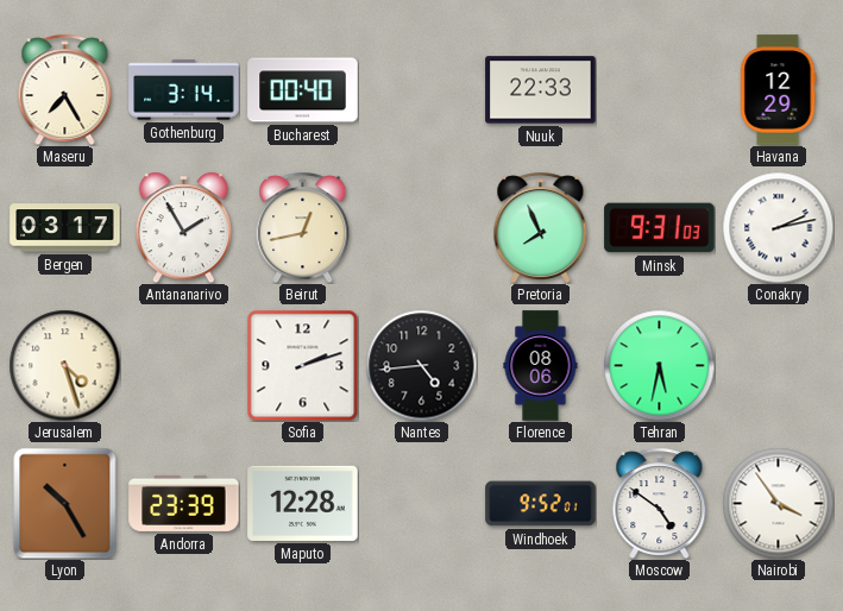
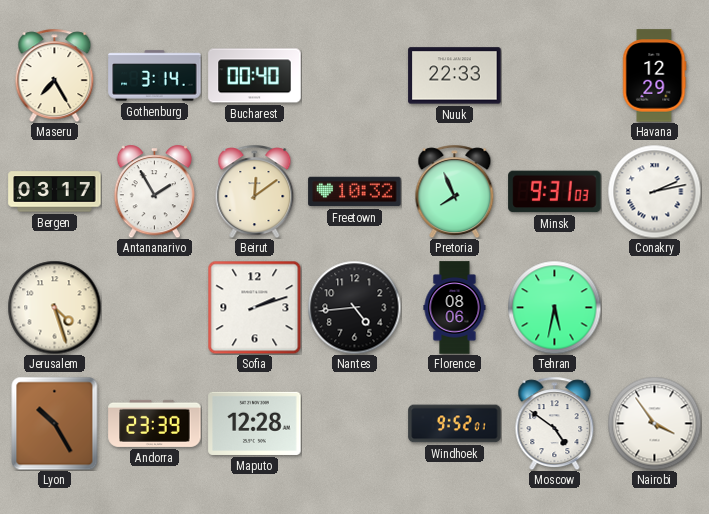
Beirut: 12:43 -> 12:09 (255, 191)
Freetown: none -> 10:32 (355, 192)
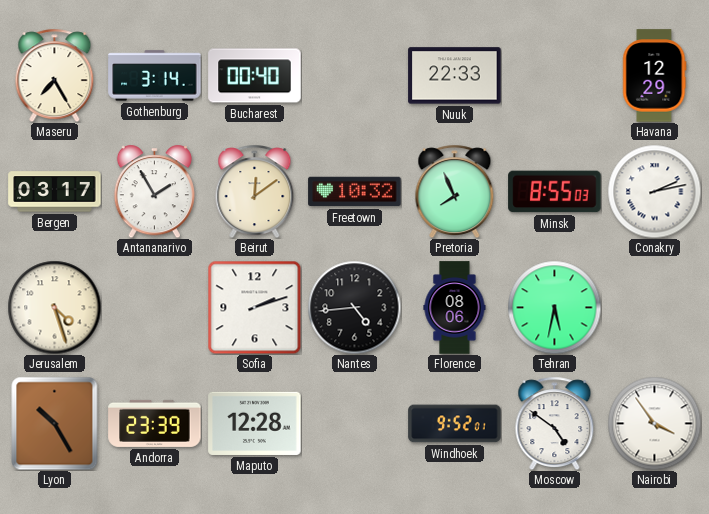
Minsk: 9:31 -> 8:55 (555, 192)
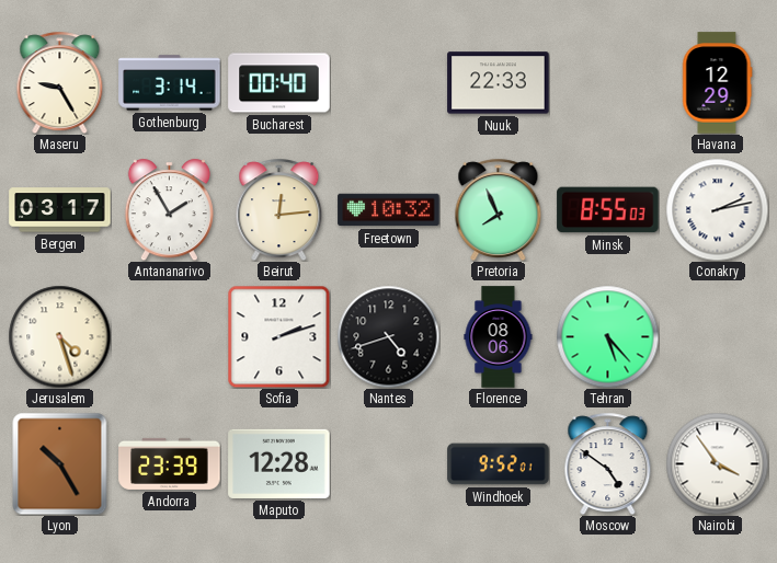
Maseru: 7:25 -> 9:25 (60, 82)
Beirut: 12:09 -> 12:14 (279, 209)
Nantes: 4:44 -> 4:42 (388, 336)
Tehran: 5:32 -> 5:23 (607, 336)
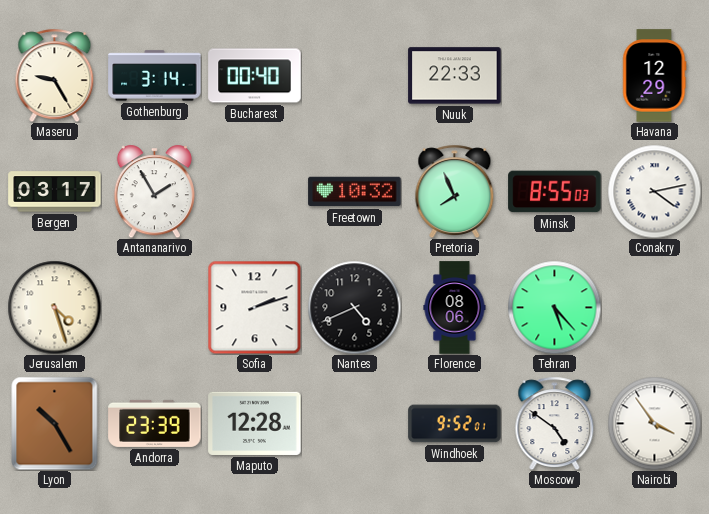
Beirut: 12:14 -> none (279, 209)
Conakry: 2:13 -> 4:13 (654, 191)
Nantes: 4:42 -> 4:41 (354, 307)
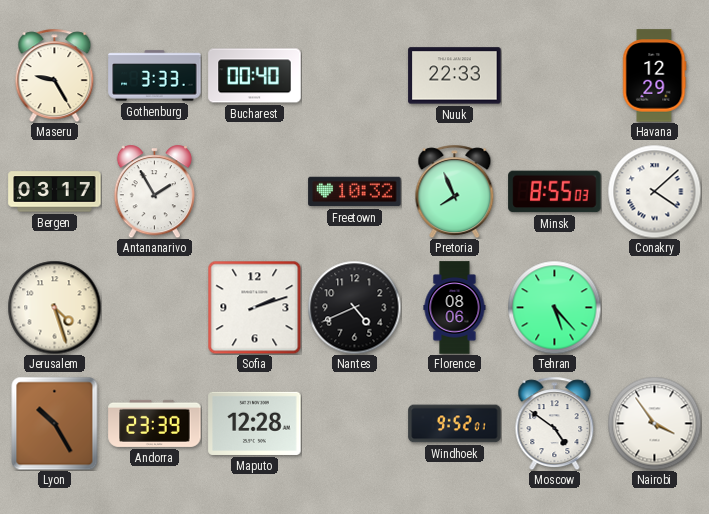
Gothenburg: 3:14 -> 3:33 (155, 76)
Conakry: 4:13 -> 4:08 (654, 191)
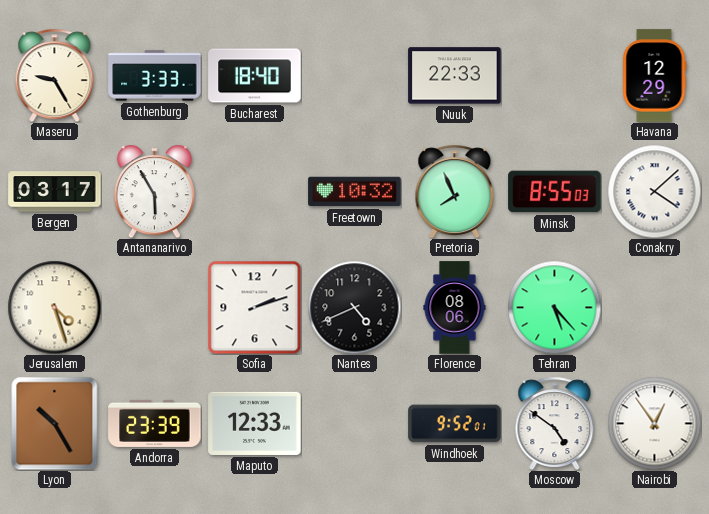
Bucharest: 00:40 -> 18:40 (255, 76)
Antananarivo: 1:55 -> 5:55 (154, 191)
Maputo: 12:28 -> 12:33 (255, 423)
Nairobi: 3:54 -> 12:54 (654, 423)
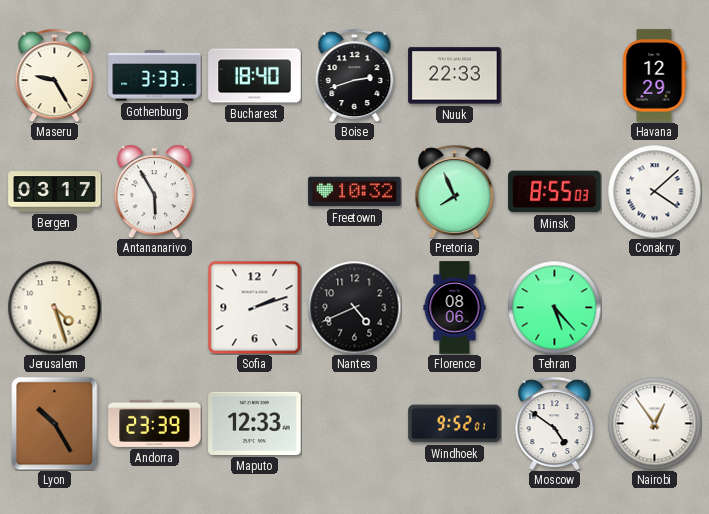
Boise: none -> 2:42 (355, 75)
